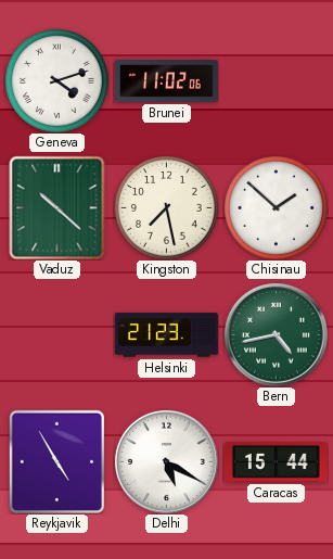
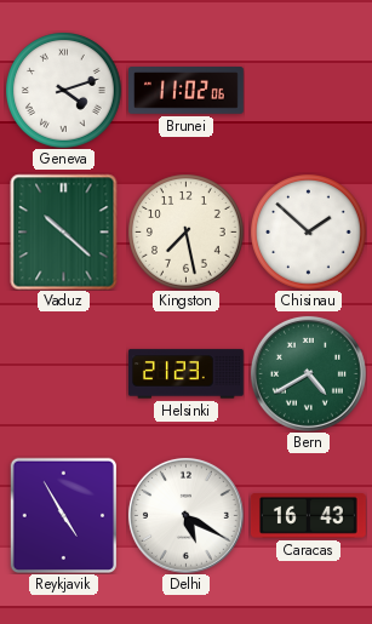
Bern: 4:43 -> 4:40 (308, 373)
Caracas: 15:44 -> 16:43 (308, 516)
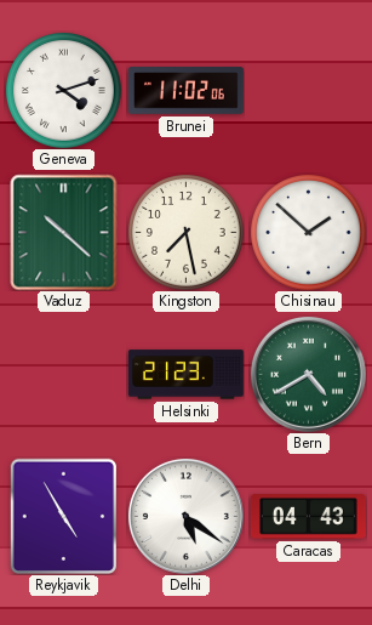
Delhi: 5:20 -> 5:21 (185, 516)
Caracas: 16:43 -> 04:43 (308, 517)
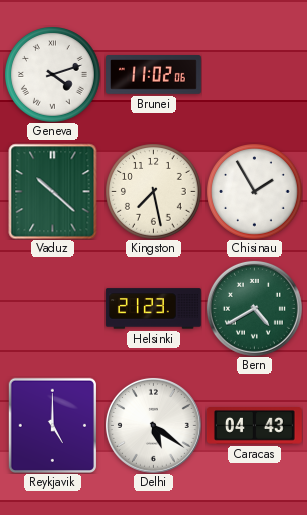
Chisinau: 1:52 -> 1:55 (254, 191)
Reykjavik: 4:55 -> 5:00 (52, 425)
